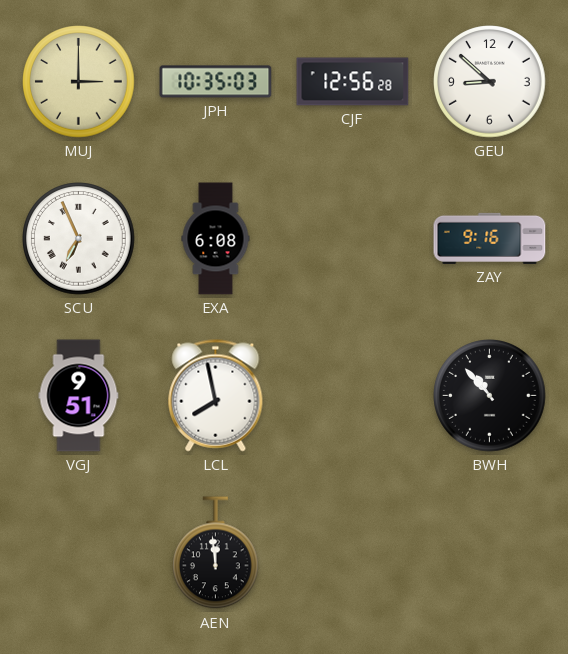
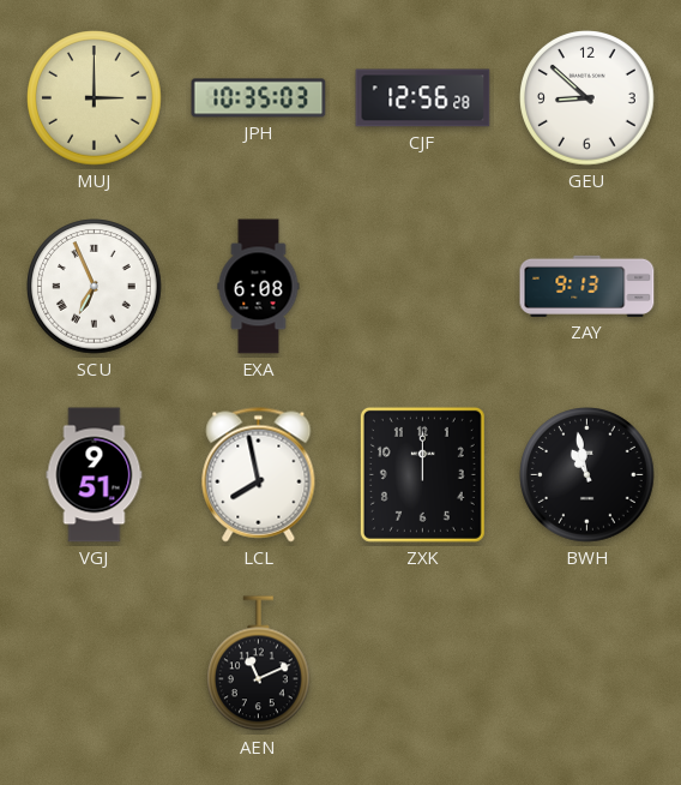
ZAY: 9:16 -> 9:13 (587, 286)
ZXK: none -> 12:00 (422, 474)
BWH: 10:53 -> 10:58 (587, 475)
AEN: 11:59 -> 11:11 (259, 664)
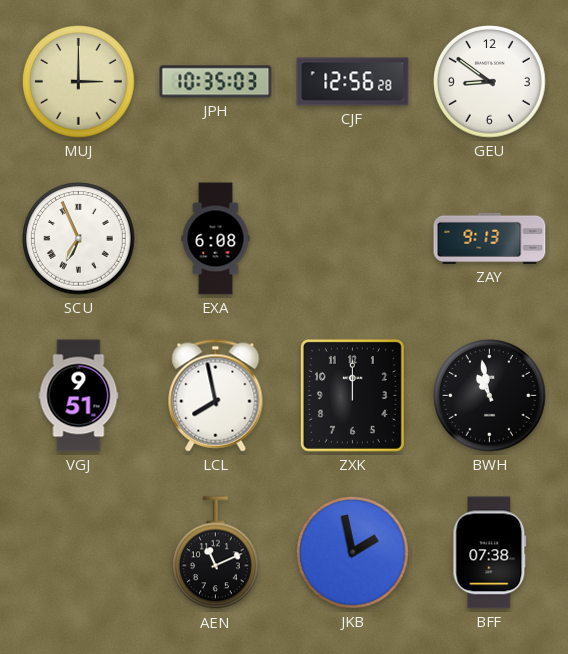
GEU: 8:52 -> 8:51 (490, 82)
JKB: none -> 1:58 (353, 553)
BFF: none -> 07:38 (490, 553)
